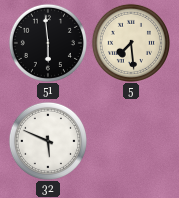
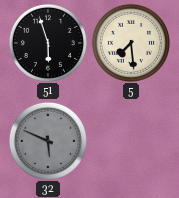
51: 5:59 -> 5:57 (48, 43)
32 dial: white -> grey (48, 141)
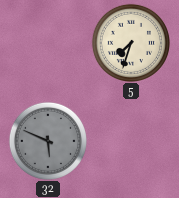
51: 5:57 -> none (48, 43)
5: 7:29 -> 7:33 (131, 43)
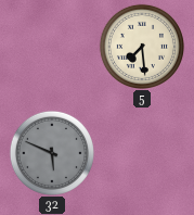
5: 7:33 -> 7:29 (142, 47)
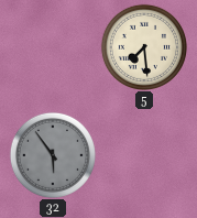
32: 5:49 -> 5:54 (53, 155)
